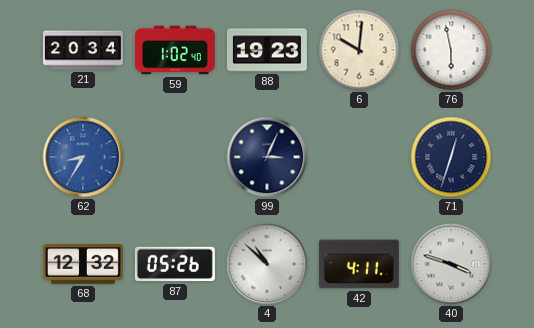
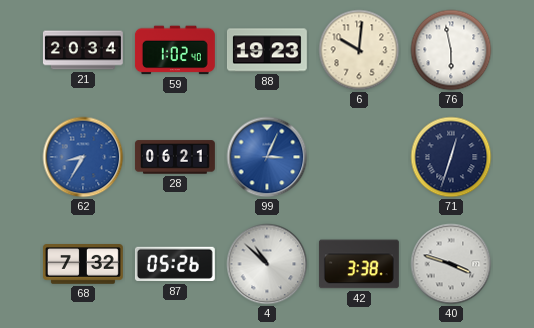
28: none -> 06:21 (175, 157)
99 dial: navy -> blue (267, 157)
68: 12:32 -> 7:32 (83, 264)
42: 4:11 -> 3:38 (359, 264)
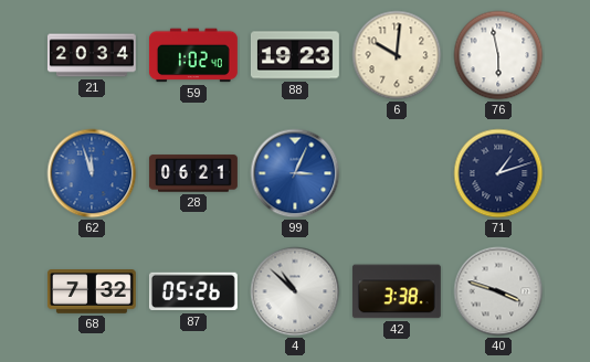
62: 8:35 -> 11:57 (92, 173)
71: 12:33 -> 1:12 (498, 173)
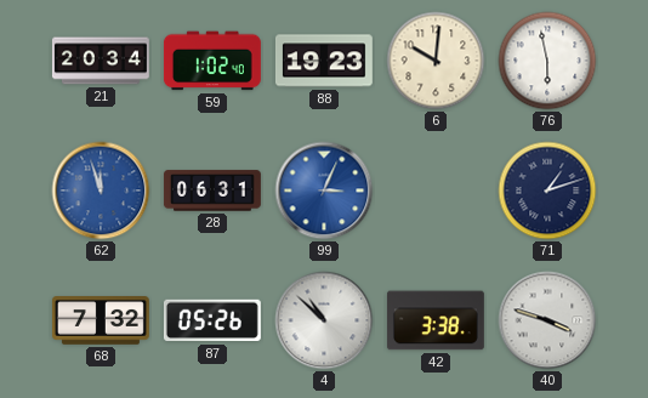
28: 06:21 -> 06:31 (212, 191)
